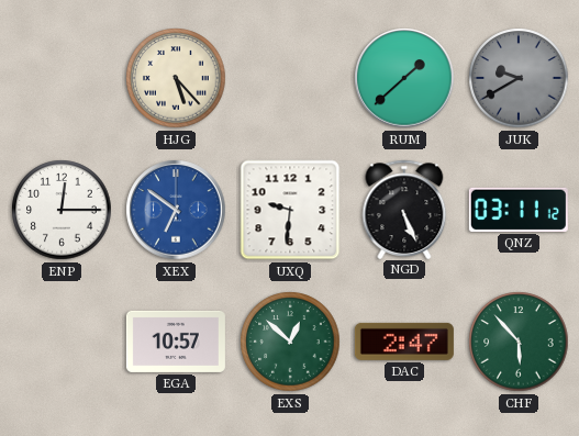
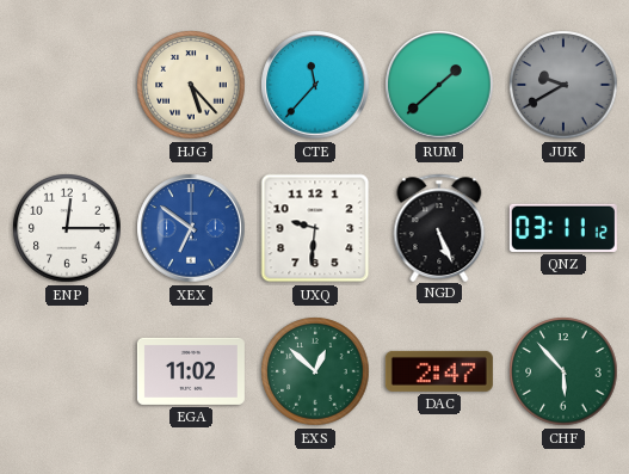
CTE: none -> 11:37 (315, 85)
EGA: 10:57 -> 11:02 (191, 371)
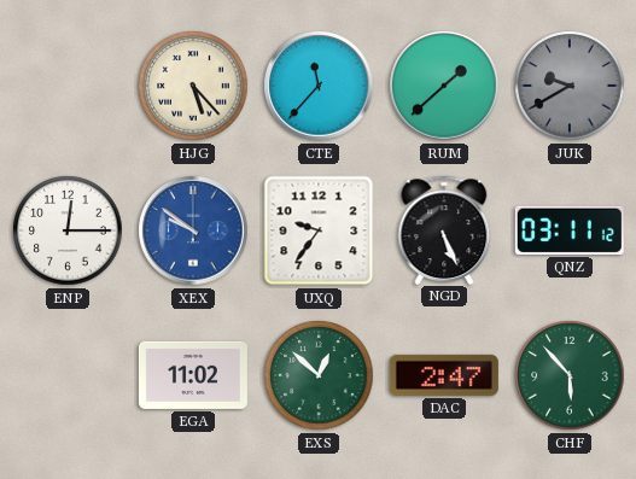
XEX: 6:51 -> 9:51 (193, 230)
UXQ: 9:31 -> 9:36 (319, 230)
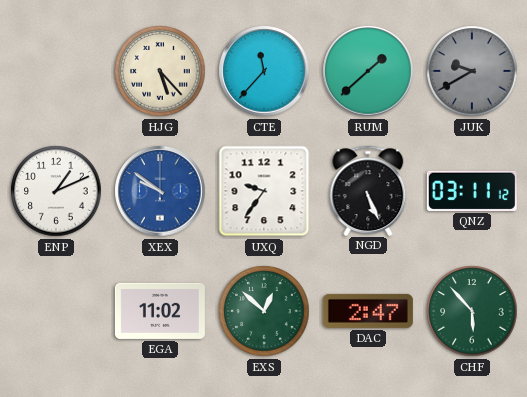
ENP: 12:15 -> 1:11 (56, 191)
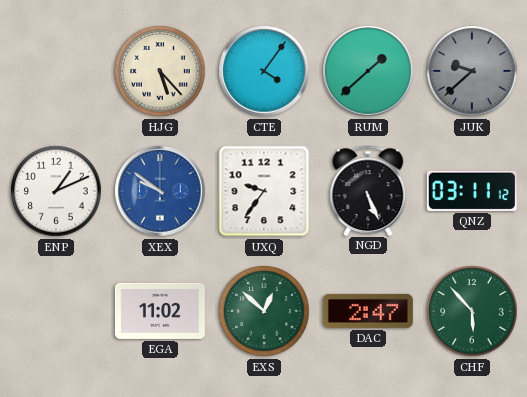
CTE: 11:37 -> 4:06 (264, 71)
JUK: 9:40 -> 9:38 (472, 71)
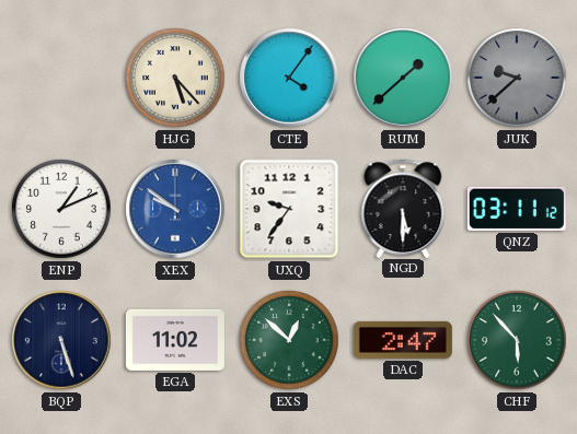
NGD: 5:26 -> 5:30 (403, 208)
BQP: none -> 5:27 (61, 340)
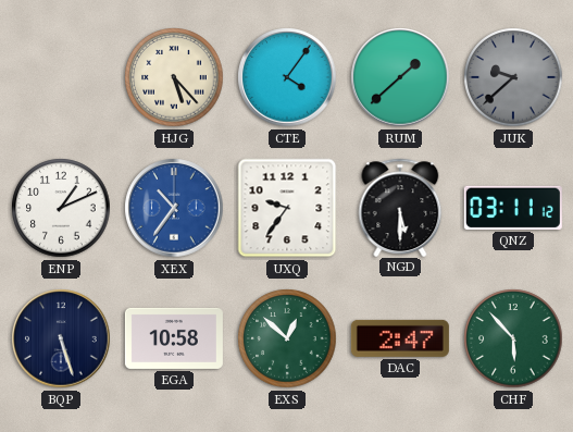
XEX: 9:51 -> 10:36 (174, 208)
EGA: 11:02 -> 10:58 (174, 338)
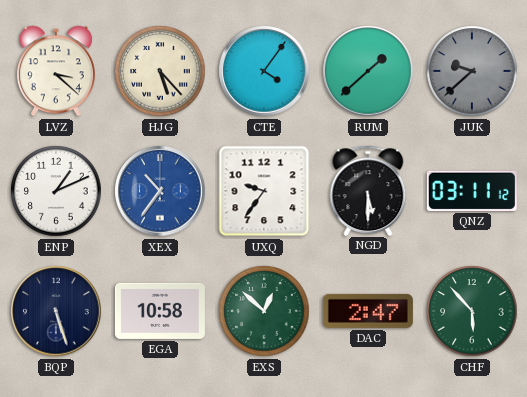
LVZ: none -> 3:22 (56, 71)
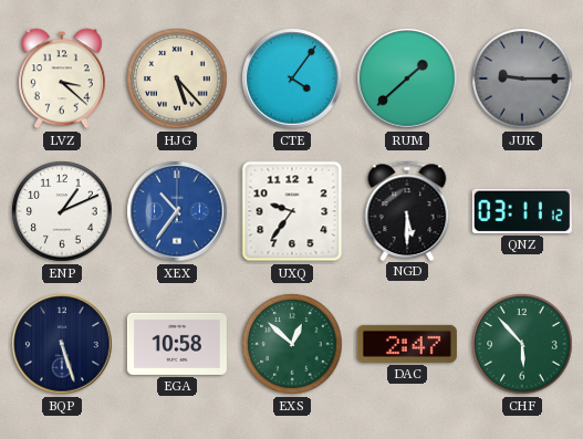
JUK: 9:38 -> 9:15 (522, 79)
